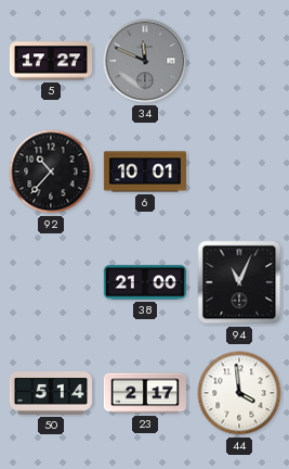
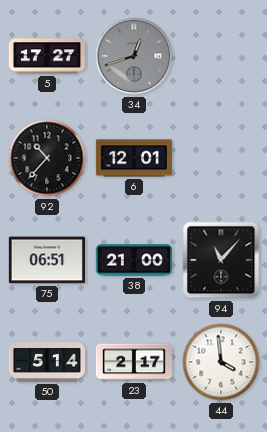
34: 11:49 -> 12:42 (134, 56)
6: 10:01 -> 12:01 (133, 158)
75: none -> 06:51 (47, 260)
94: 11:04 -> 11:07 (221, 260)
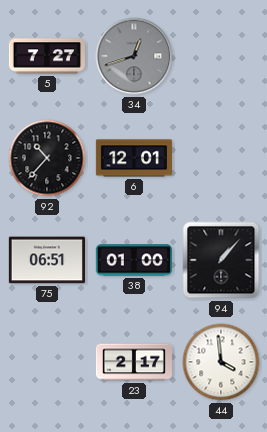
5: 17:27 -> 7:27 (46, 56)
38: 21:00 -> 01:00 (134, 260)
94: 11:07 -> 1:07 (221, 260)
50: 5:14 -> none (47, 362)
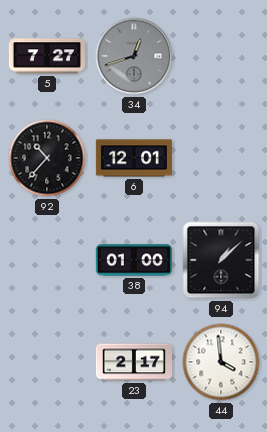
75: 06:51 -> none (47, 260)
94: 1:07 -> 1:08 (221, 260)
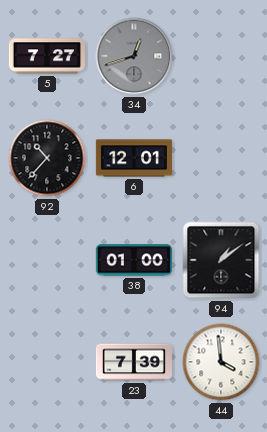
94: 1:08 -> 1:09 (221, 260)
23: 2:17 -> 7:39 (133, 362)
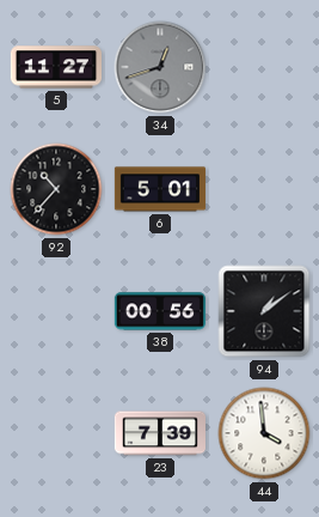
5: 7:27 -> 11:27 (55, 67)
6: 12:01 -> 5:01 (159, 189)
38: 01:00 -> 00:56 (160, 311)
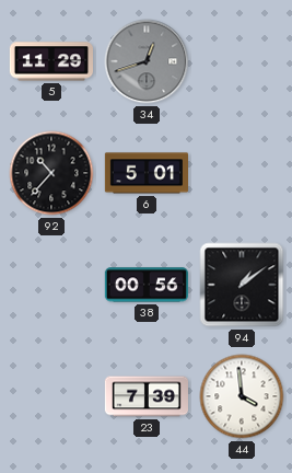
5: 11:27 -> 11:29 (50, 61)
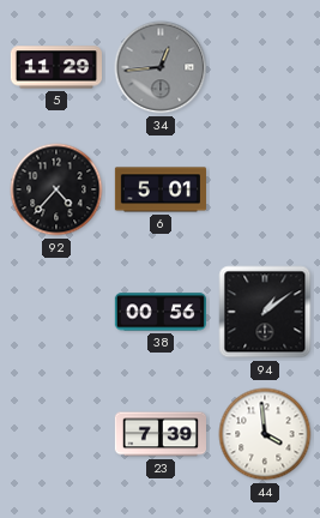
34: 12:42 -> 12:44 (161, 67)
92: 10:37 -> 4:37 (56, 189)
